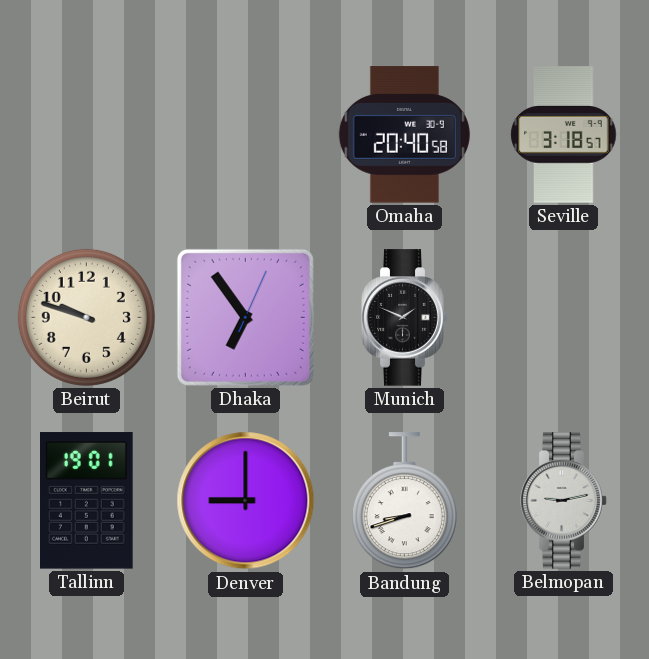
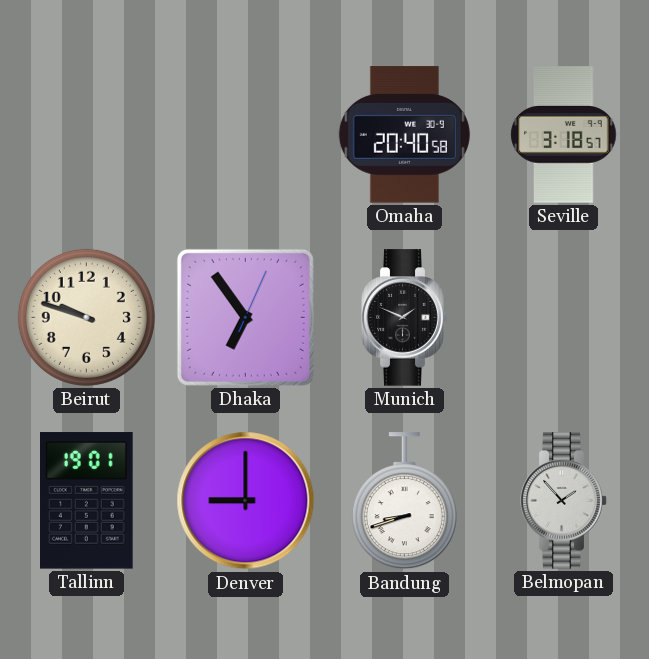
Belmopan: 9:13 -> 1:53 (564, 501)
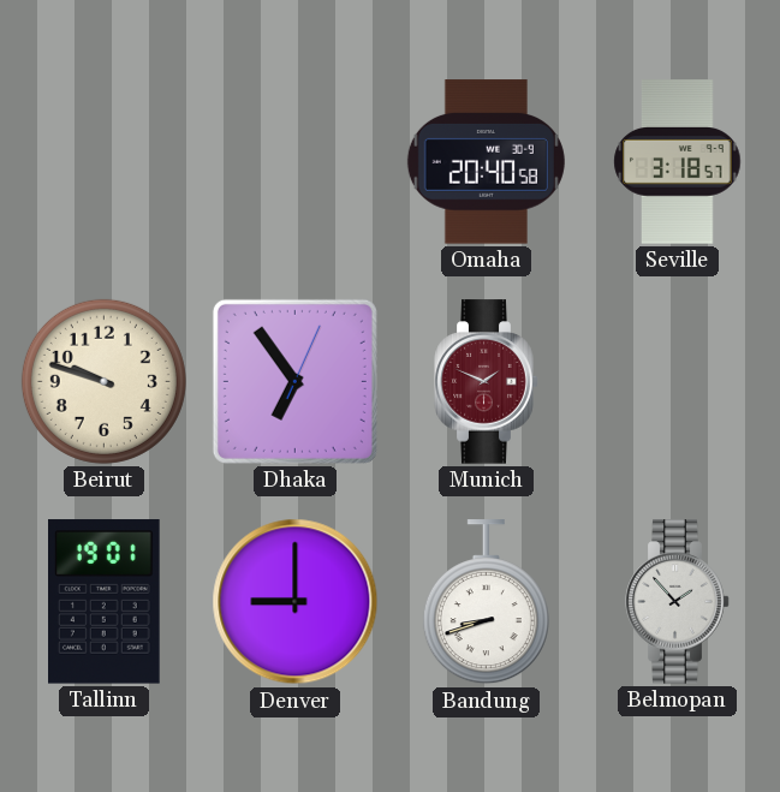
Munich dial: black -> burgundy (487, 382)
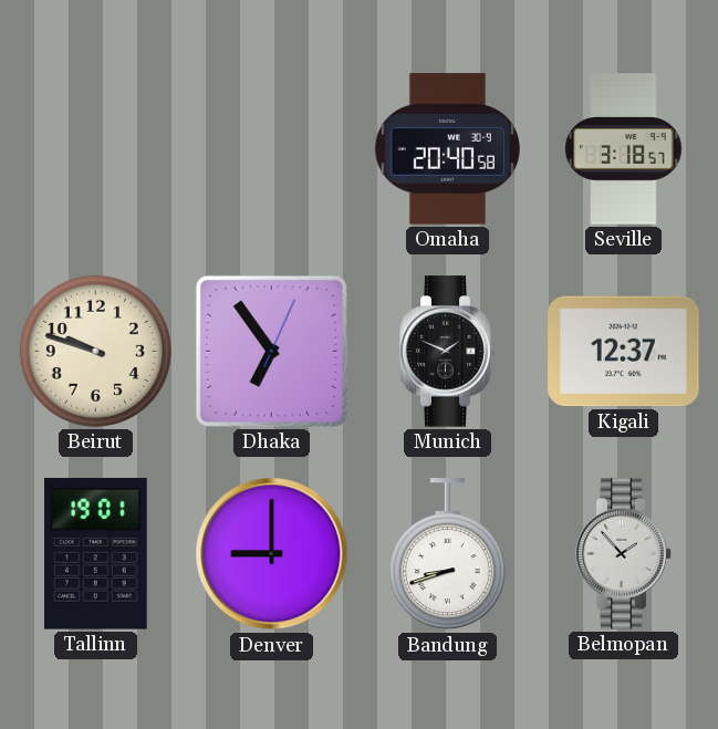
Munich dial: burgundy -> black (448, 352)
Kigali: none -> 12:37 (624, 352)
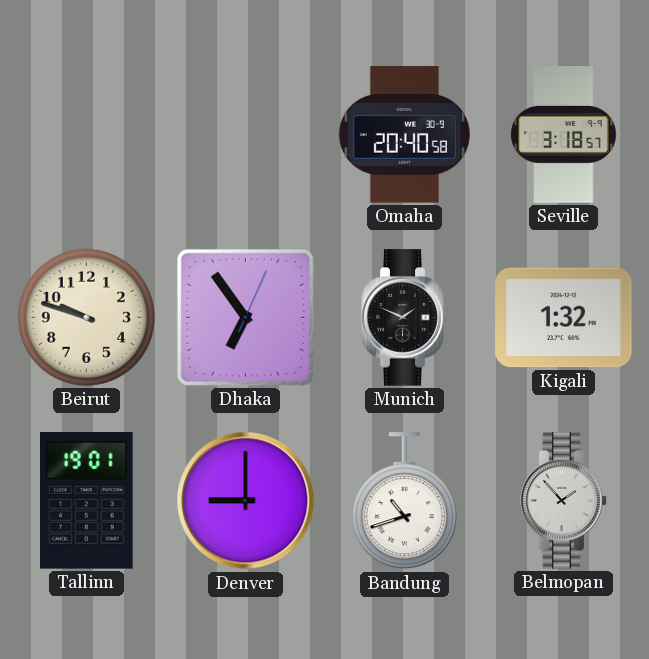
Kigali: 12:37 -> 1:32 (564, 318)
Bandung: 8:42 -> 10:42 (404, 501)
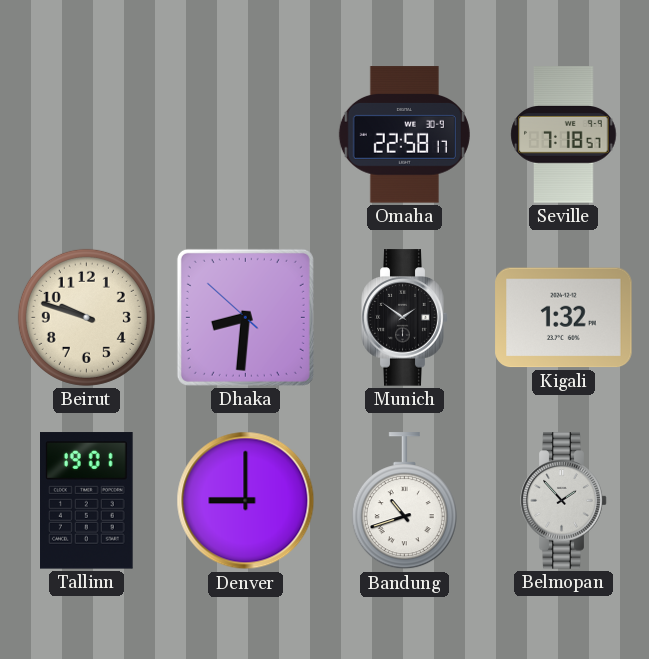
Omaha: 20:40 -> 22:58 (404, 135)
Seville: 3:18 -> 7:18 (564, 135)
Dhaka: 6:54 -> 8:30 (245, 317)
Munich: 1:49 -> 1:51 (405, 318)
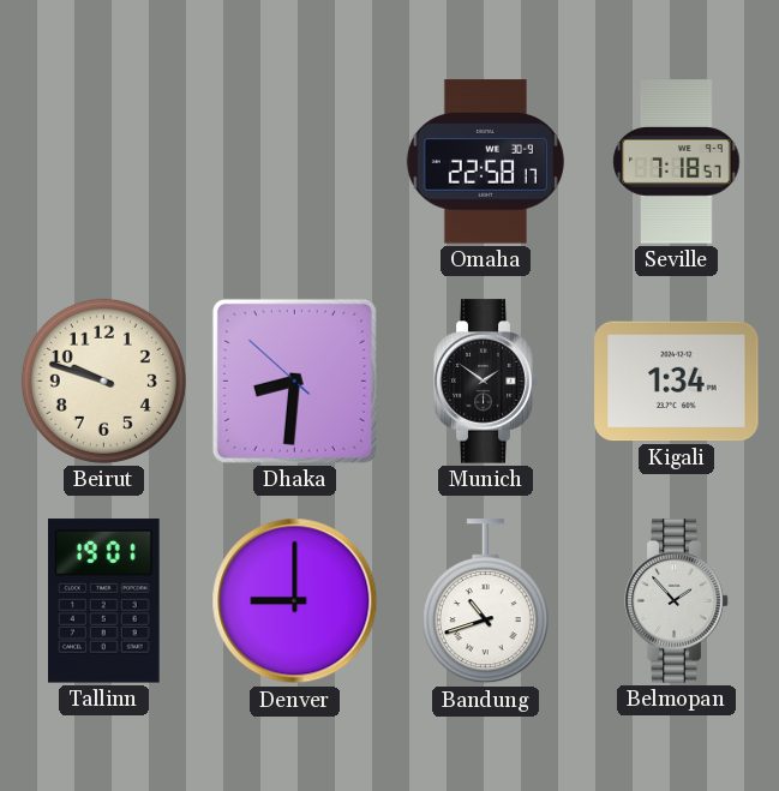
Kigali: 1:32 -> 1:34 (677, 382)
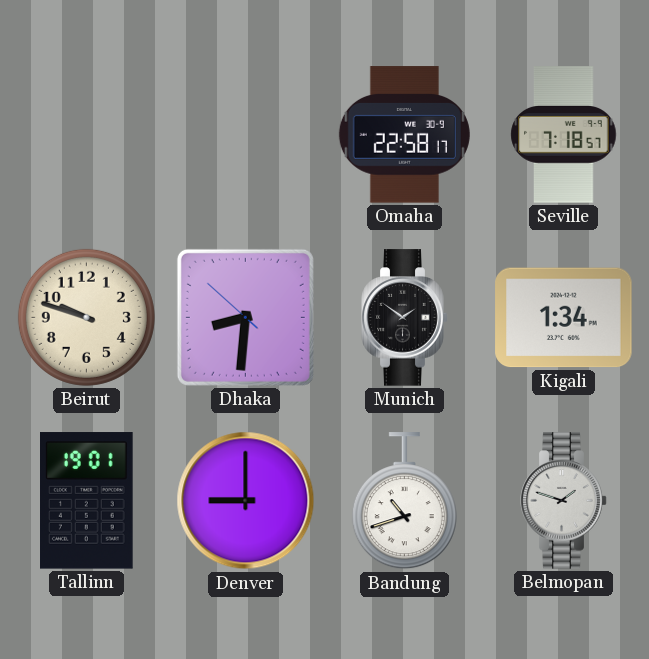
Belmopan: 1:53 -> 1:48 (564, 501)
